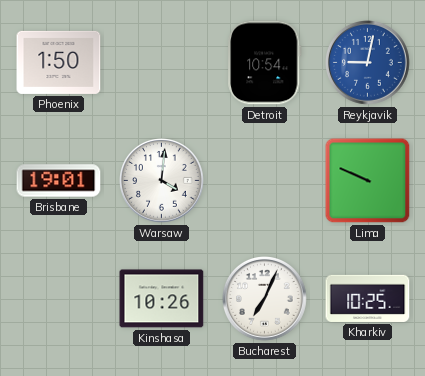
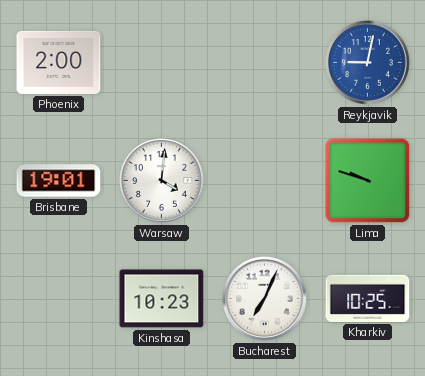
Phoenix: 1:50 -> 2:00 (59, 62)
Detroit: 10:54 -> none (265, 63)
Lima: 9:49 -> 9:48 (368, 181)
Kinshasa: 10:26 -> 10:23 (162, 299)
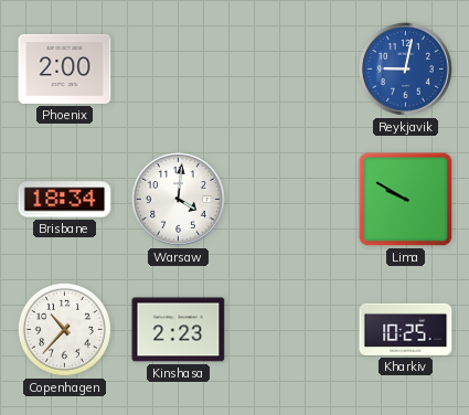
Brisbane: 19:01 -> 18:34 (65, 200)
Lima: 9:48 -> 9:50 (406, 200)
Copenhagen: none -> 10:37 (64, 329)
Kinshasa: 10:23 -> 2:23 (179, 330)
Bucharest: 7:04 -> none (265, 299)
